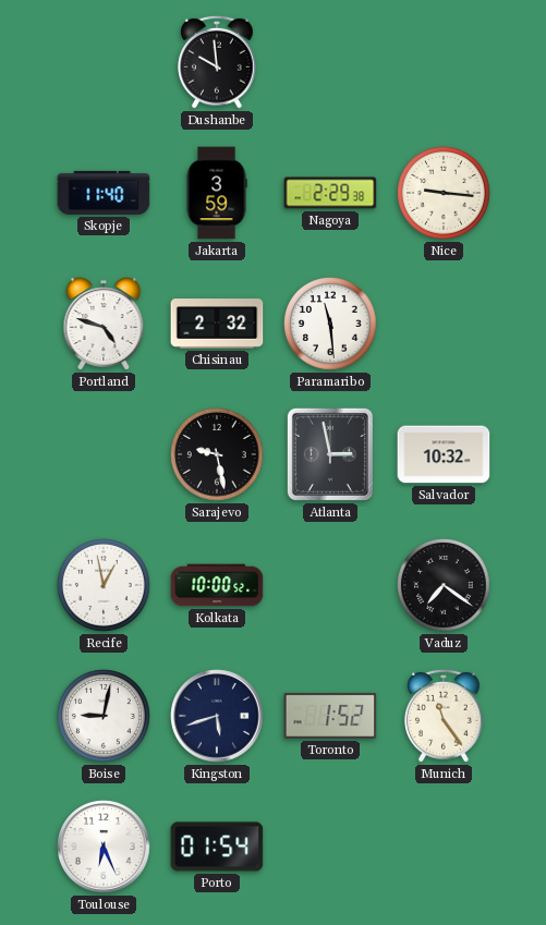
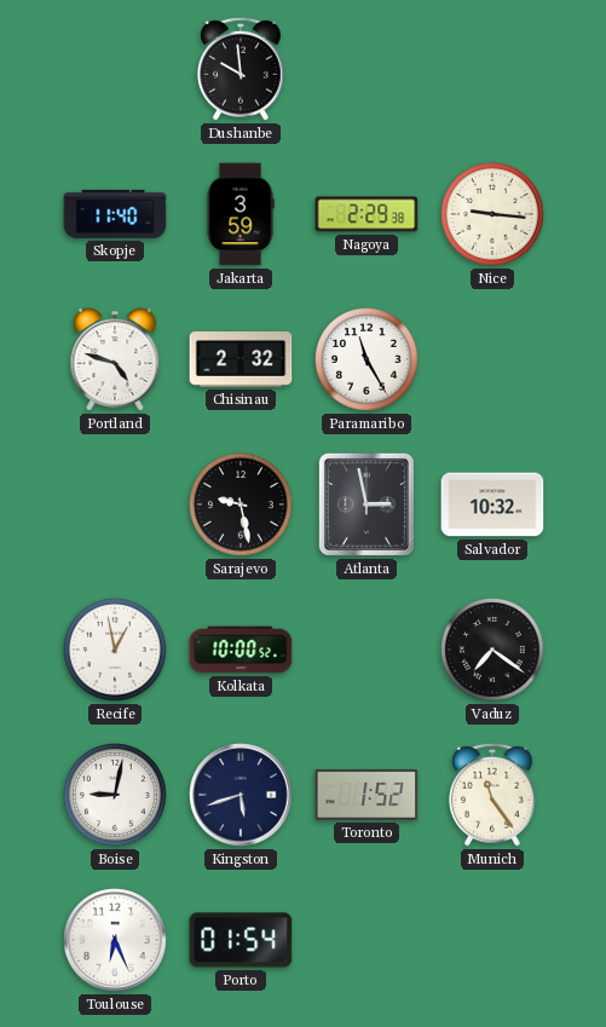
Paramaribo: 11:29 -> 11:25 (368, 360)
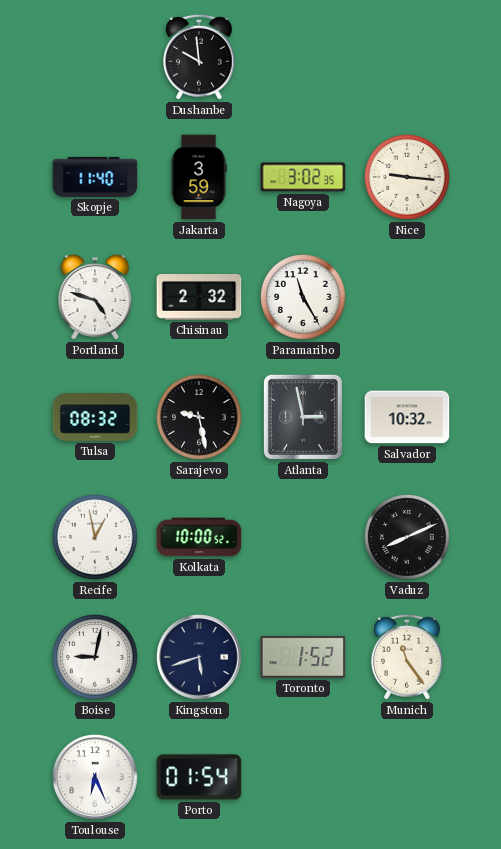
Nagoya: 2:29 -> 3:02 (303, 177)
Tulsa: none -> 08:32 (95, 417)
Vaduz: 7:21 -> 8:11 (408, 538)
